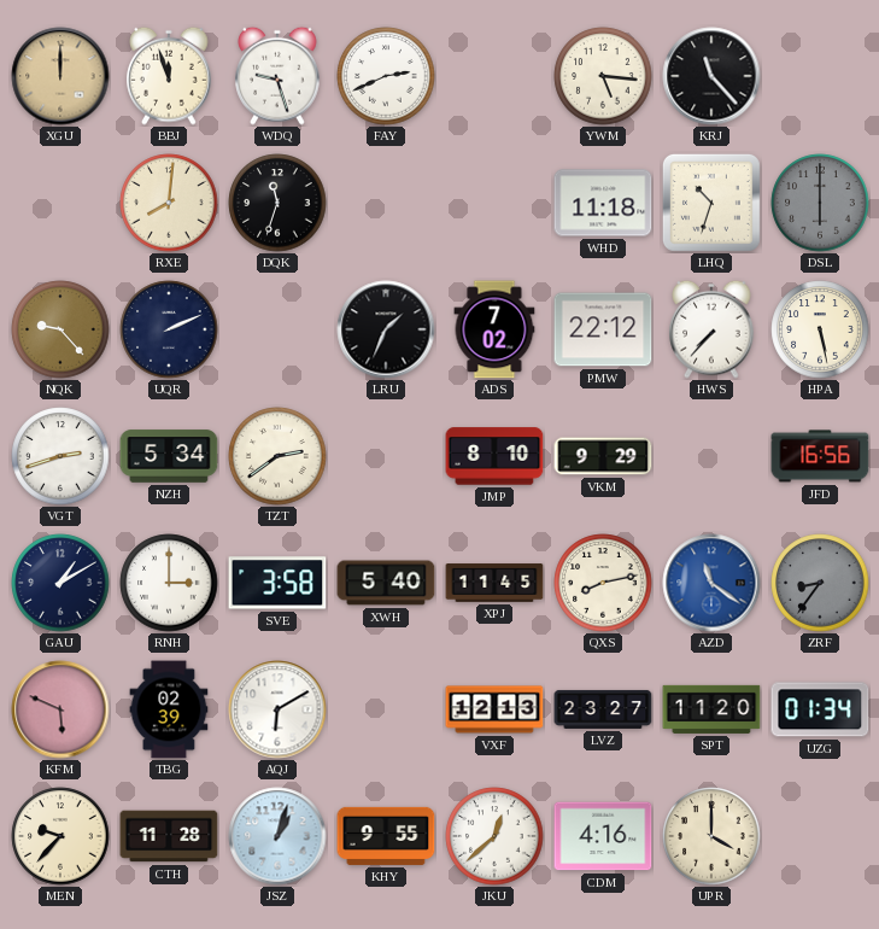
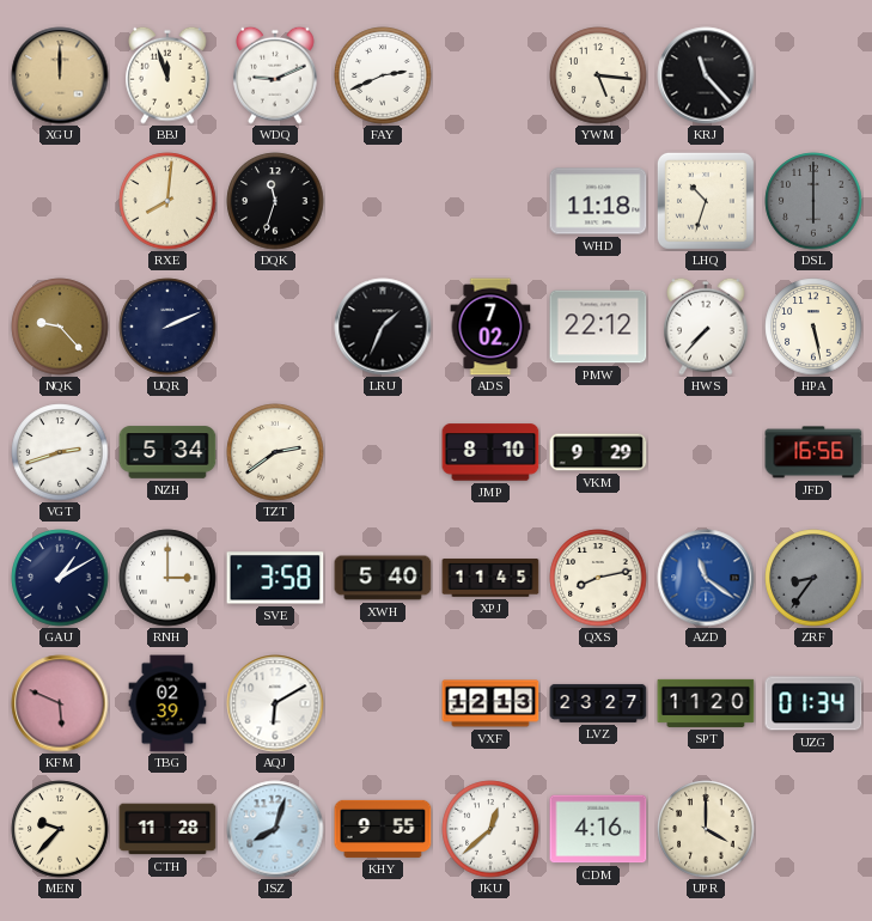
WDQ: 9:27 -> 9:11 (275, 75)
JSZ: 1:03 -> 8:03 (275, 829)
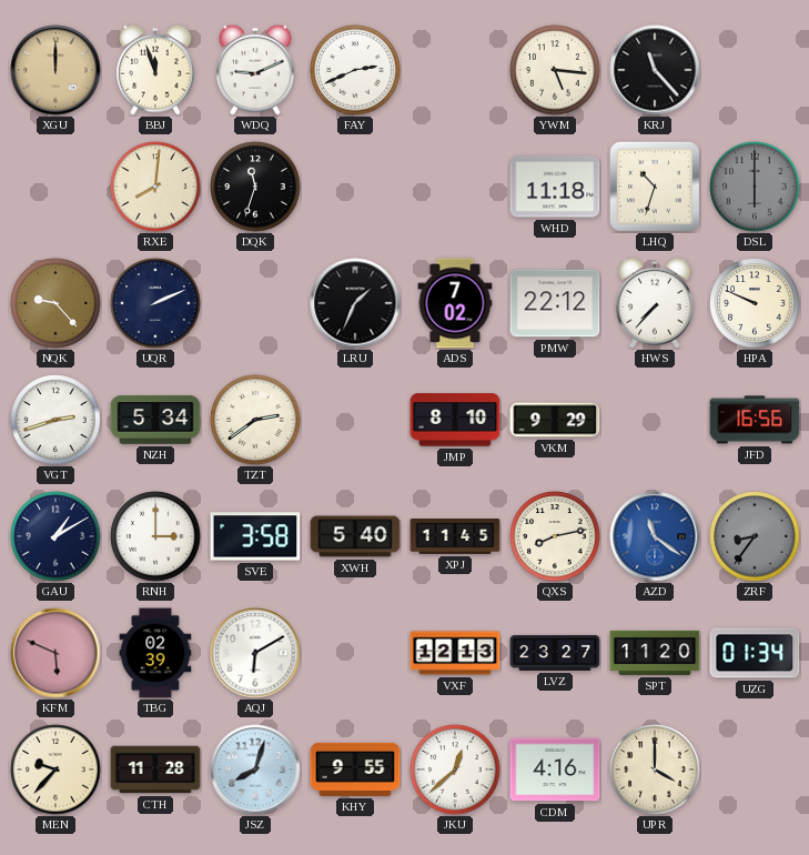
HPA: 5:28 -> 9:49 (755, 303)
